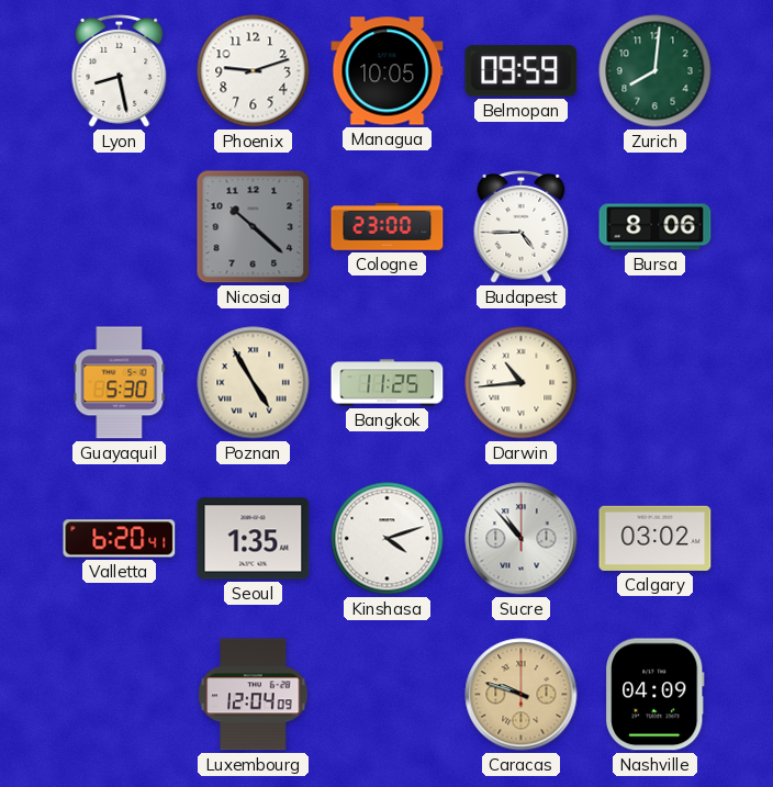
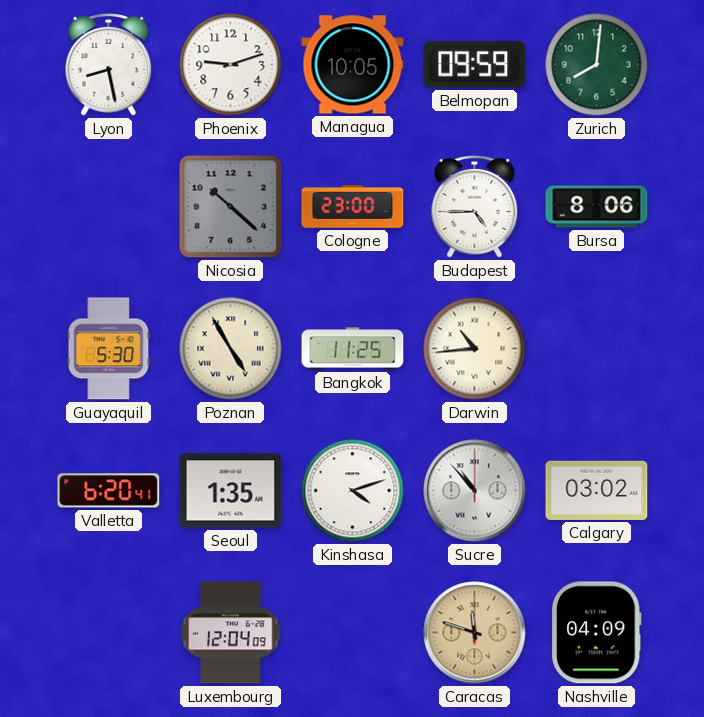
Caracas: 9:48 -> 11:48 (475, 633)
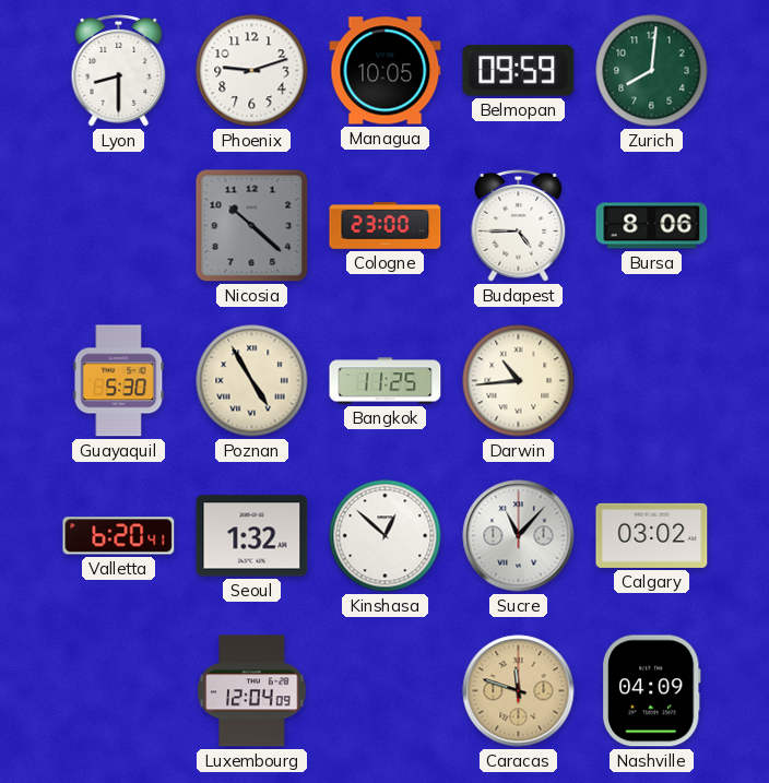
Lyon: 8:28 -> 8:30 (119, 71)
Seoul: 1:35 -> 1:32 (252, 536)
Kinshasa: 4:12 -> 12:52 (386, 536)
Sucre: 10:53 -> 11:07 (519, 536)
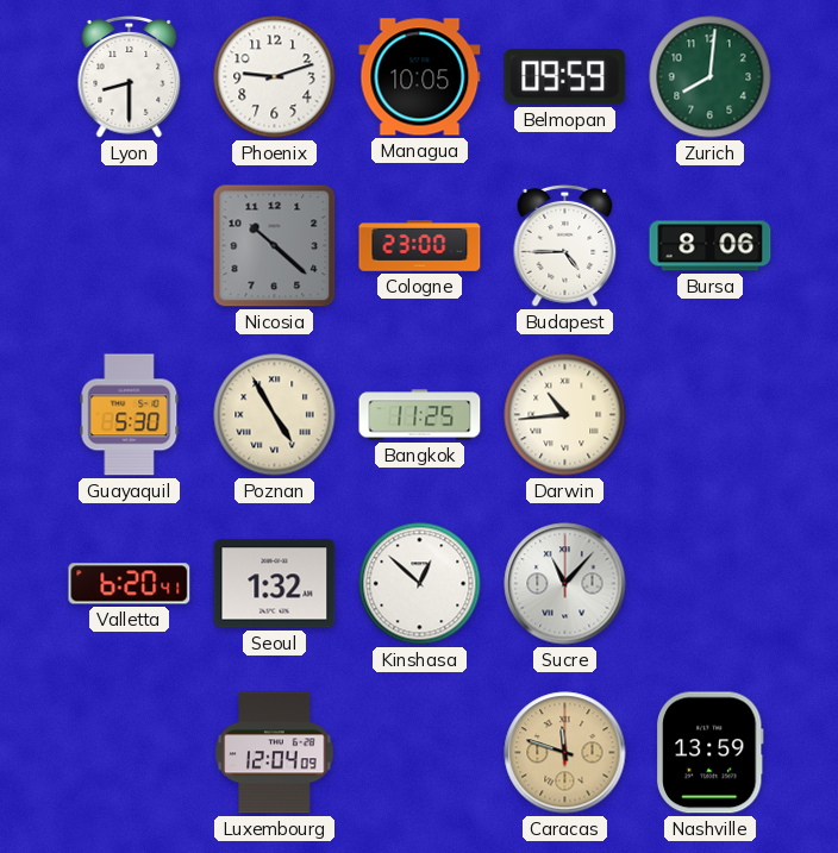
Calgary: 03:02 -> none (652, 535)
Nashville: 04:09 -> 13:59 (711, 753)
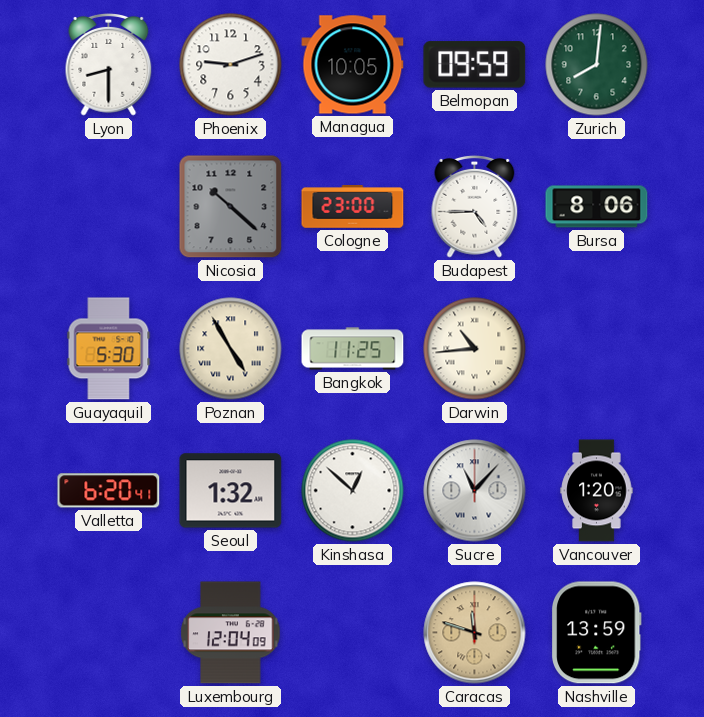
Vancouver: none -> 1:20 (597, 491)
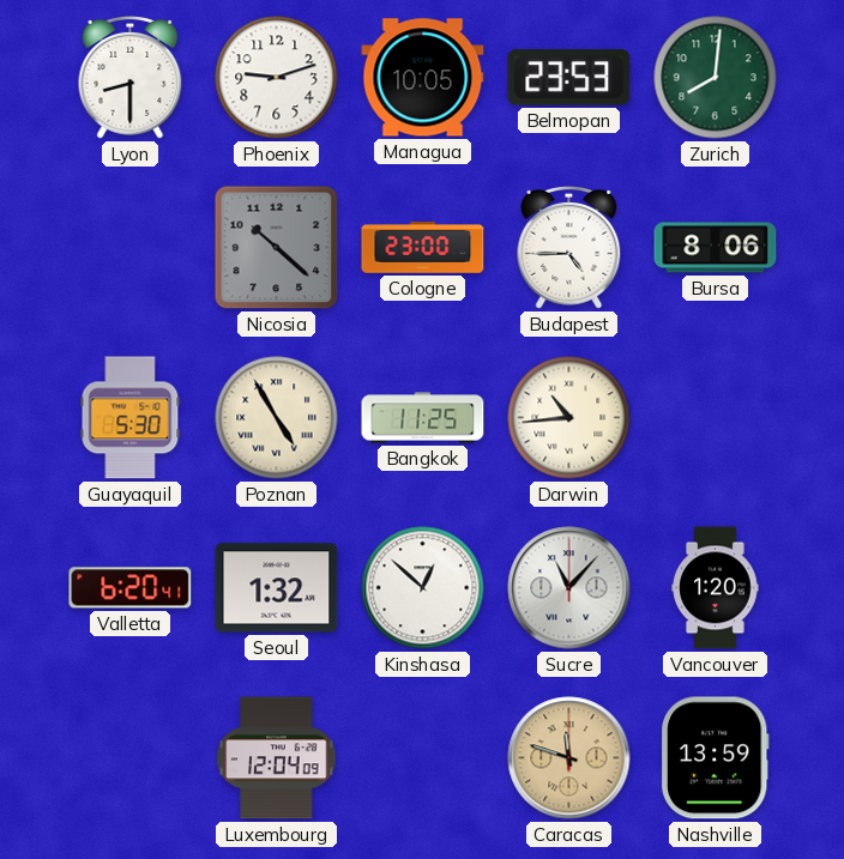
Belmopan: 09:59 -> 23:53 (569, 78)
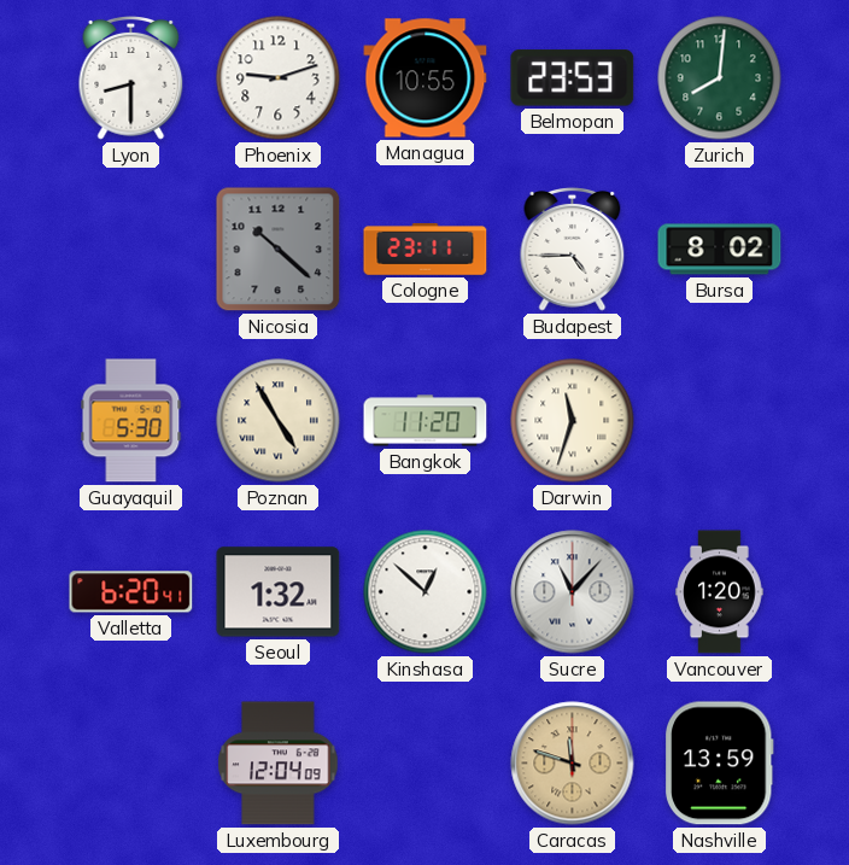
Managua: 10:05 -> 10:55 (426, 78)
Cologne: 23:00 -> 23:11 (426, 250)
Bursa: 8:06 -> 8:02 (720, 250)
Bangkok: 11:25 -> 11:20 (426, 421)
Darwin: 10:44 -> 11:33 (573, 421)
